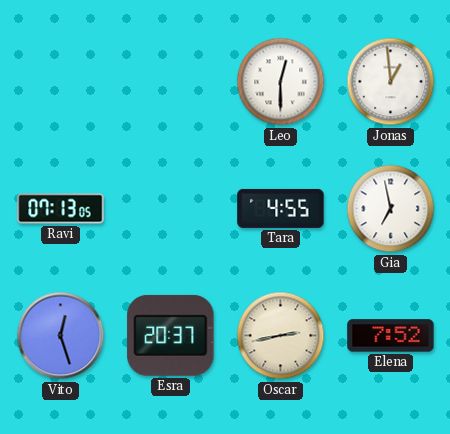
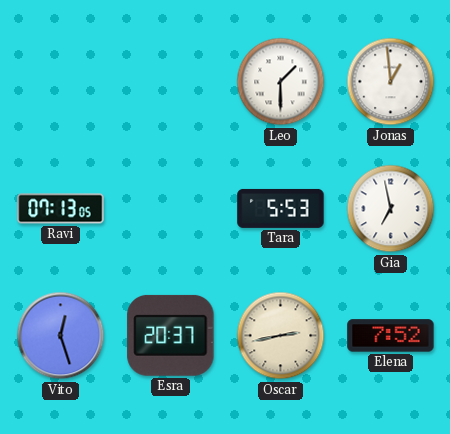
Leo: 12:30 -> 1:30 (281, 82)
Tara: 4:55 -> 5:53 (281, 208)
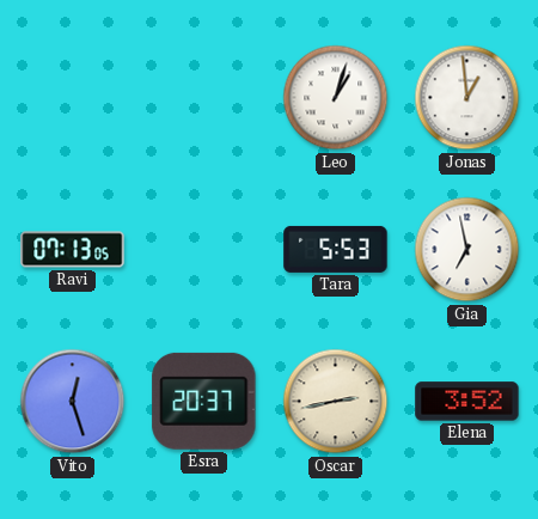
Leo: 1:30 -> 1:03 (336, 98)
Elena: 7:52 -> 3:52 (467, 402)
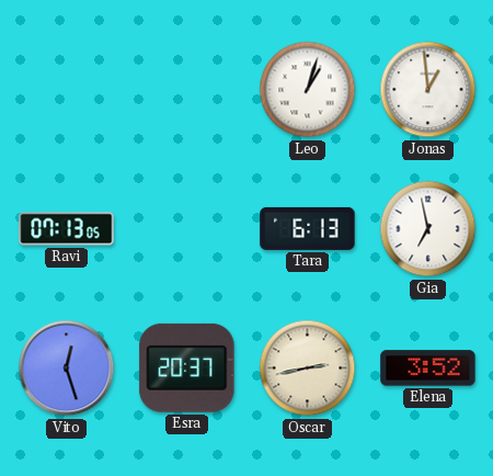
Tara: 5:53 -> 6:13 (308, 228)
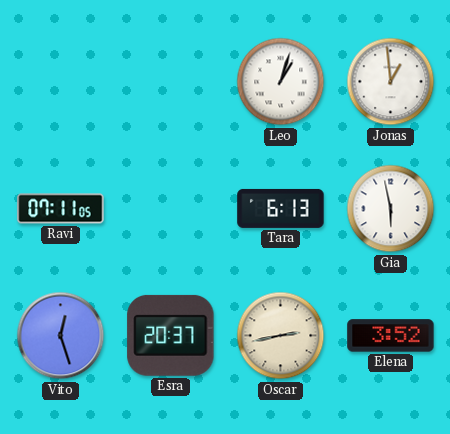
Ravi: 07:13 -> 07:11 (61, 209)
Gia: 6:58 -> 5:58 (391, 209)
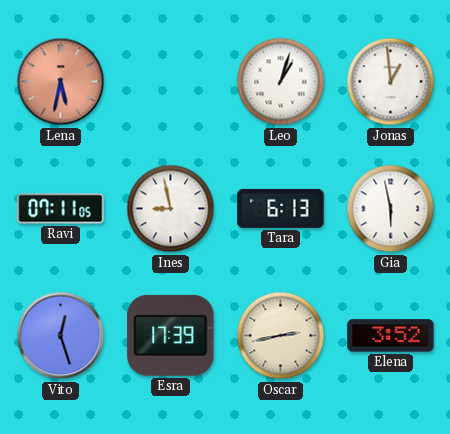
Lena: none -> 5:32 (61, 82)
Ines: none -> 8:58 (171, 209)
Esra: 20:37 -> 17:39 (171, 335)
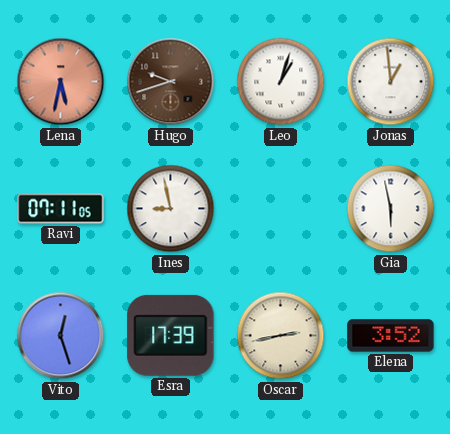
Hugo: none -> 9:42 (171, 82)
Tara: 6:13 -> none (281, 208)
